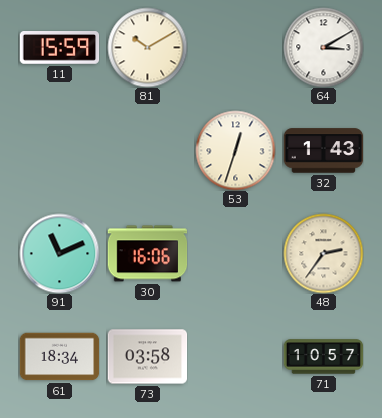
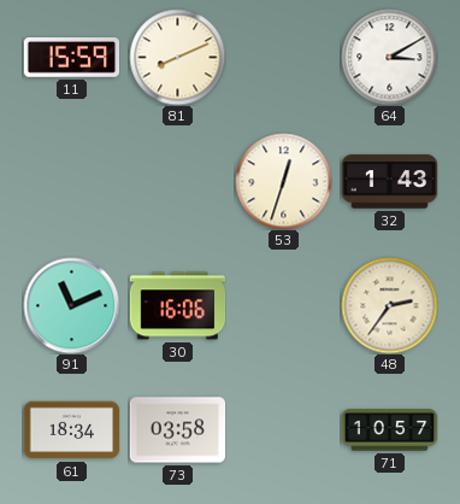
81: 10:10 -> 8:11 (177, 57)
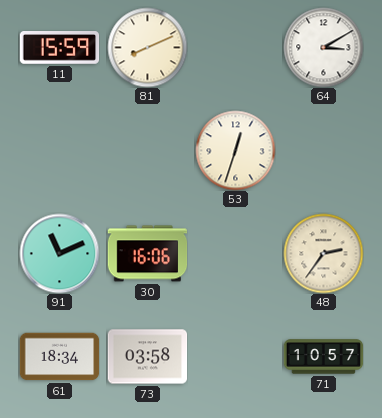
32: 1:43 -> none (389, 182)
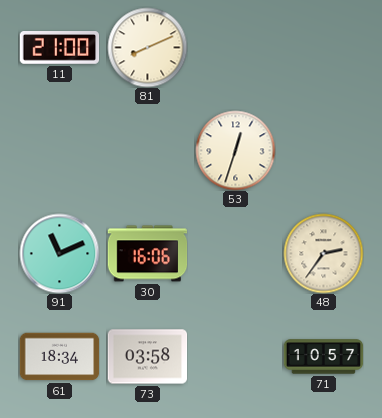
11: 15:59 -> 21:00 (59, 48)
64: 3:10 -> none (323, 47)
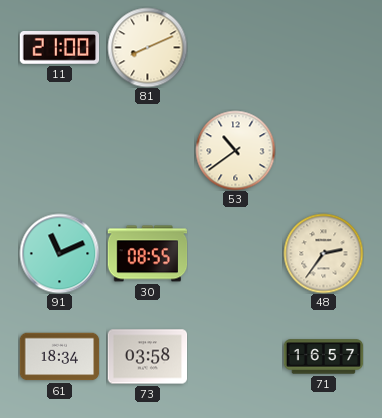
53: 12:33 -> 10:39 (235, 150)
30: 16:06 -> 08:55 (147, 254)
71: 10:57 -> 16:57 (323, 357)
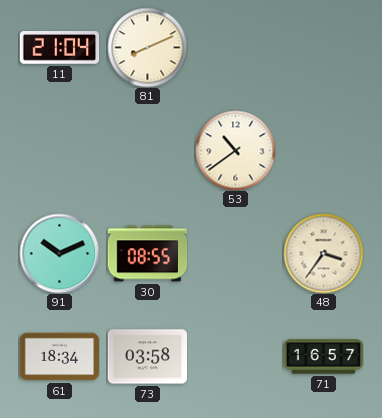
11: 21:00 -> 21:04 (59, 48)
91: 11:11 -> 10:11 (59, 253)
48: 2:36 -> 3:36 (323, 253)
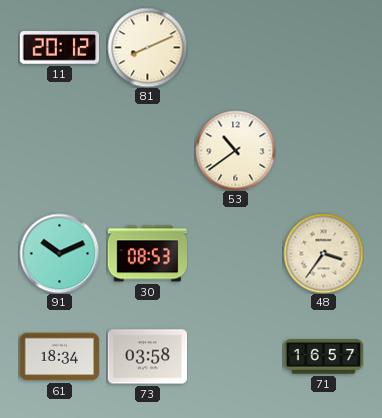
11: 21:04 -> 20:12 (59, 48)
30: 08:55 -> 08:53 (147, 254)
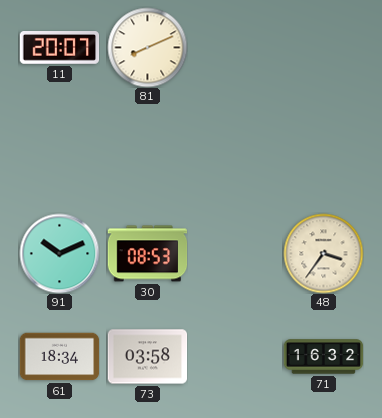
11: 20:12 -> 20:07 (59, 48)
53: 10:39 -> none (235, 150)
71: 16:57 -> 16:32 (323, 357)
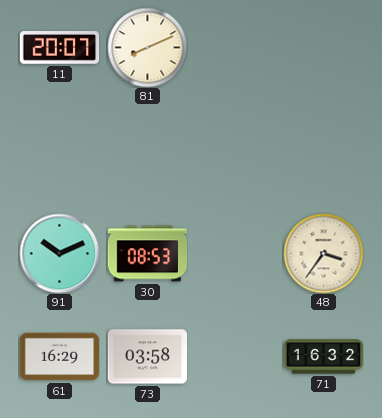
61: 18:34 -> 16:29 (59, 357)
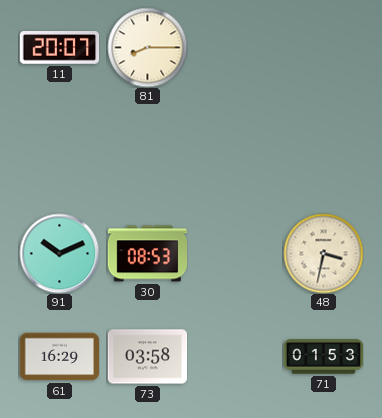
81: 8:11 -> 8:15 (147, 47)
48: 3:36 -> 3:32 (323, 253)
71: 16:32 -> 01:53 (323, 357)
